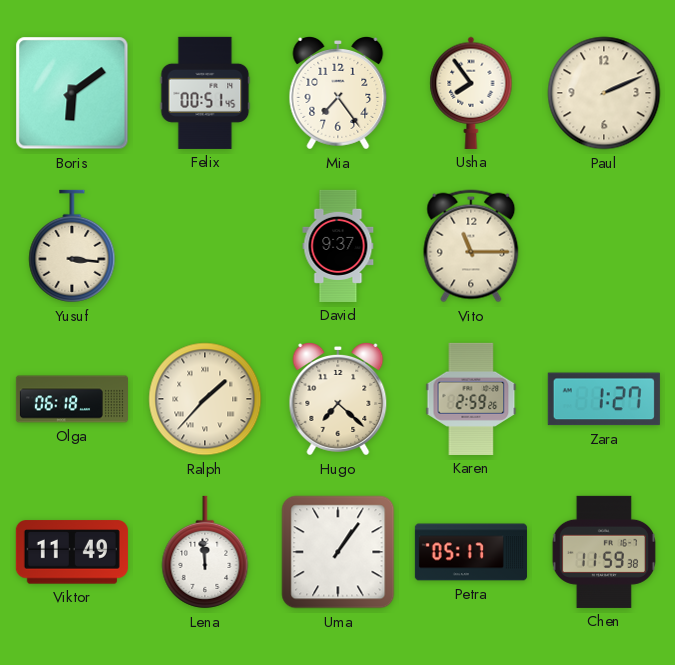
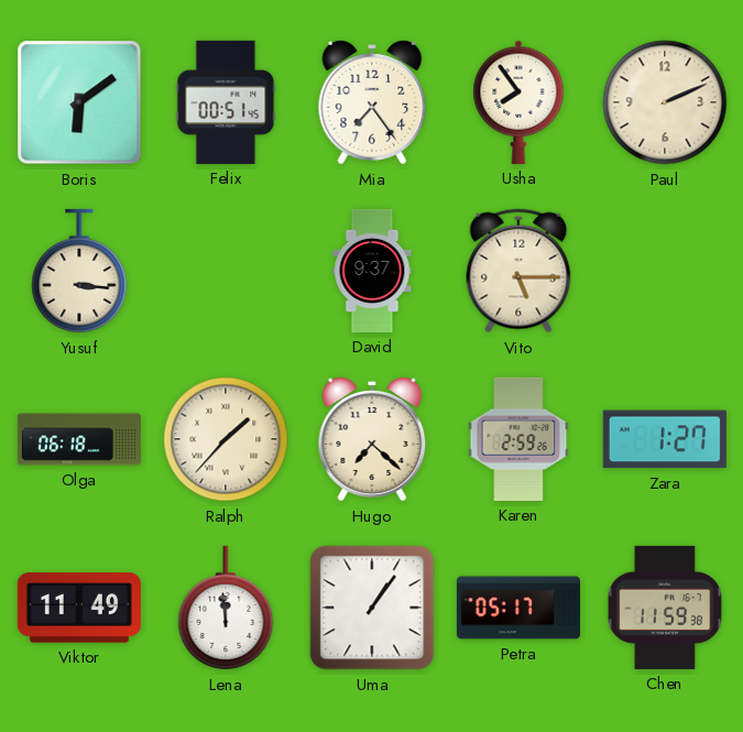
Vito: 11:15 -> 5:15 (518, 271)
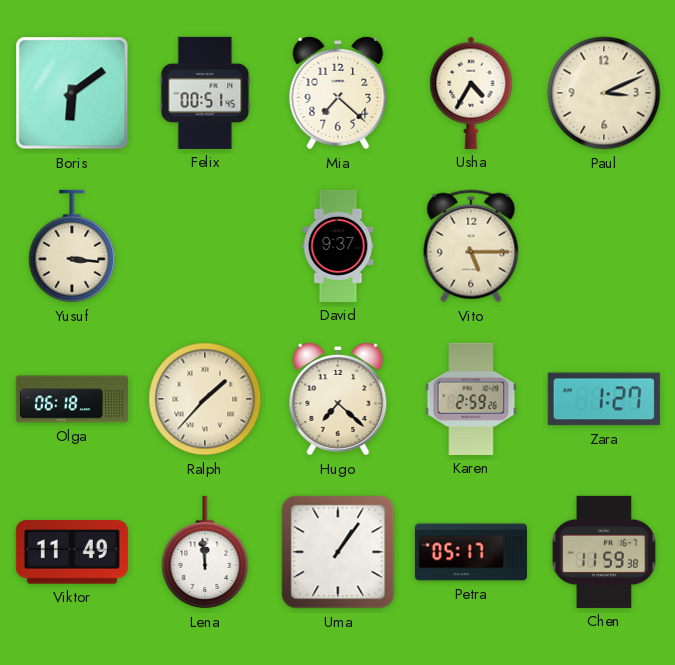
Mia: 7:24 -> 7:22 (338, 94)
Usha: 7:54 -> 4:35 (471, 93)
Paul: 2:11 -> 3:11 (604, 93)
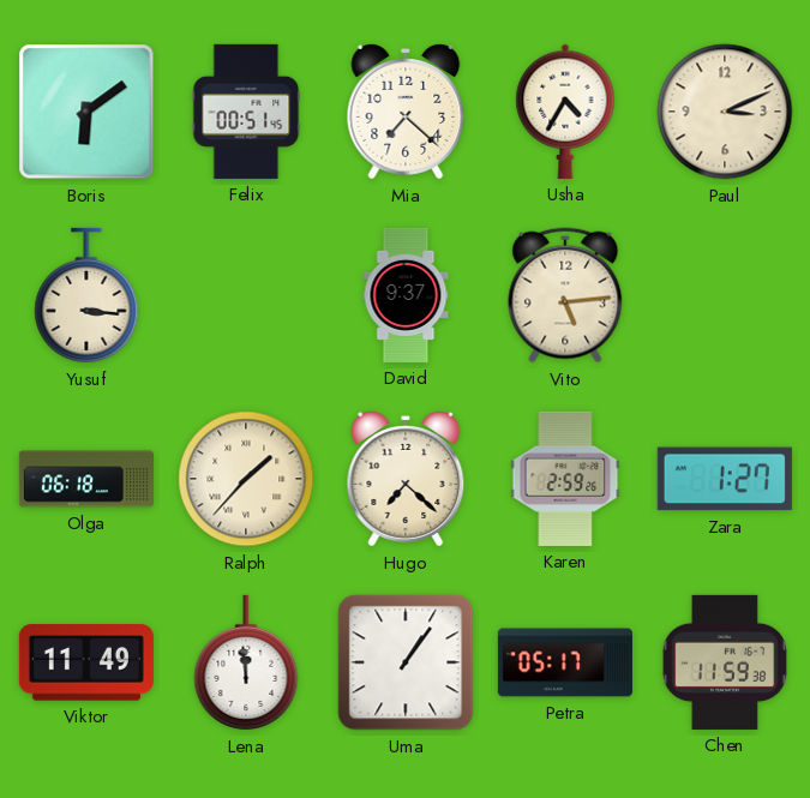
Vito: 5:15 -> 5:14 (565, 295)
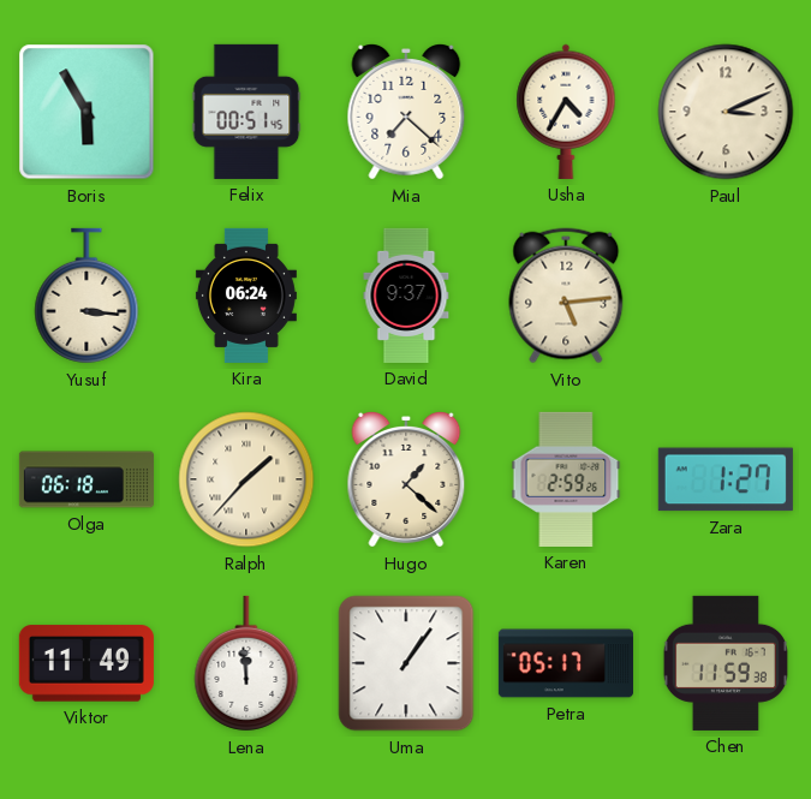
Boris: 6:09 -> 5:55 (87, 112)
Kira: none -> 06:24 (246, 296)
Hugo: 7:22 -> 1:22 (406, 481)
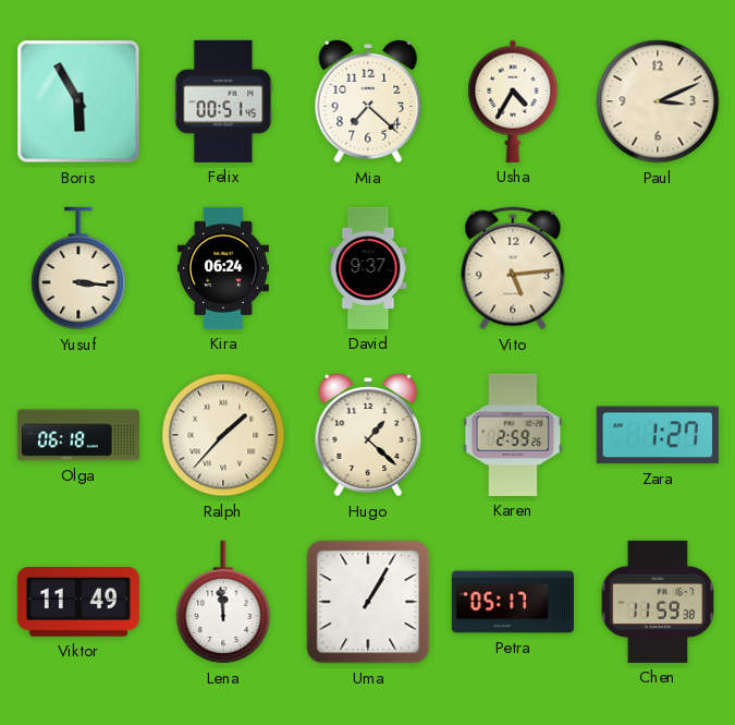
Uma: 1:06 -> 1:05 (368, 602)
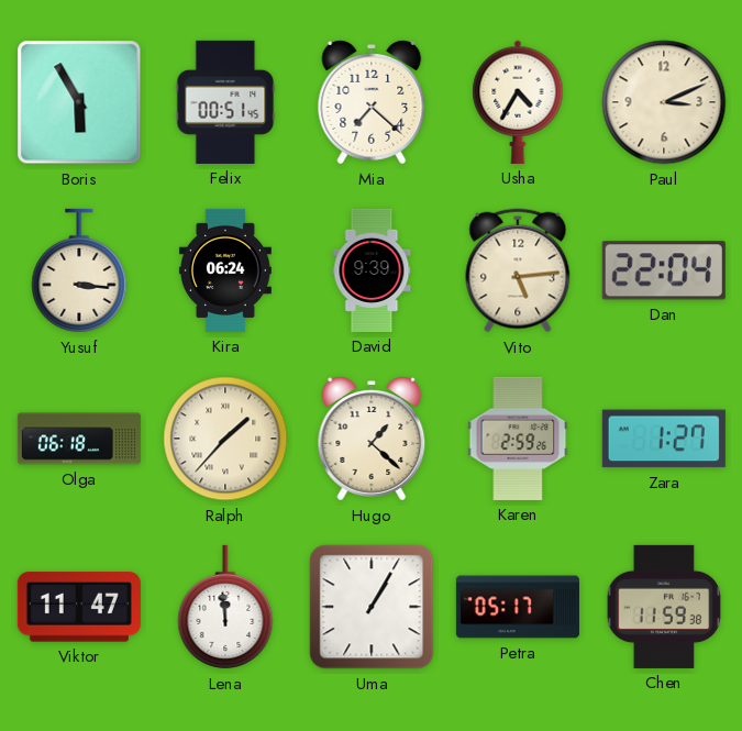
David: 9:37 -> 9:39 (372, 270)
Dan: none -> 22:04 (664, 270)
Viktor: 11:49 -> 11:47 (79, 607)
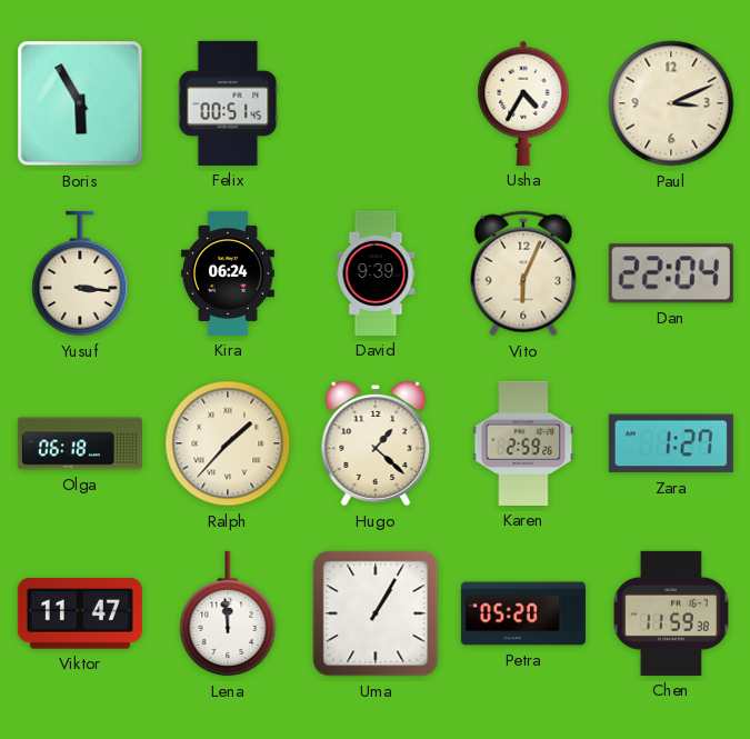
Mia: 7:22 -> none (372, 103)
Vito: 5:14 -> 6:04 (523, 273)
Petra: 05:17 -> 05:20 (523, 613)
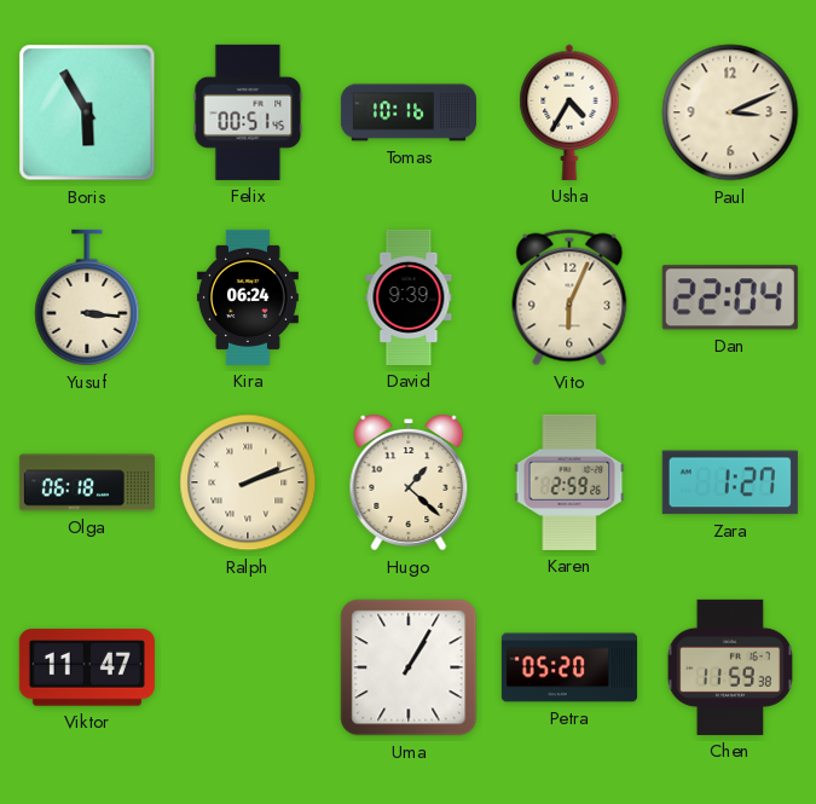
Tomas: none -> 10:16 (409, 112)
Ralph: 1:37 -> 2:12 (248, 482)
Lena: 11:59 -> none (228, 613)
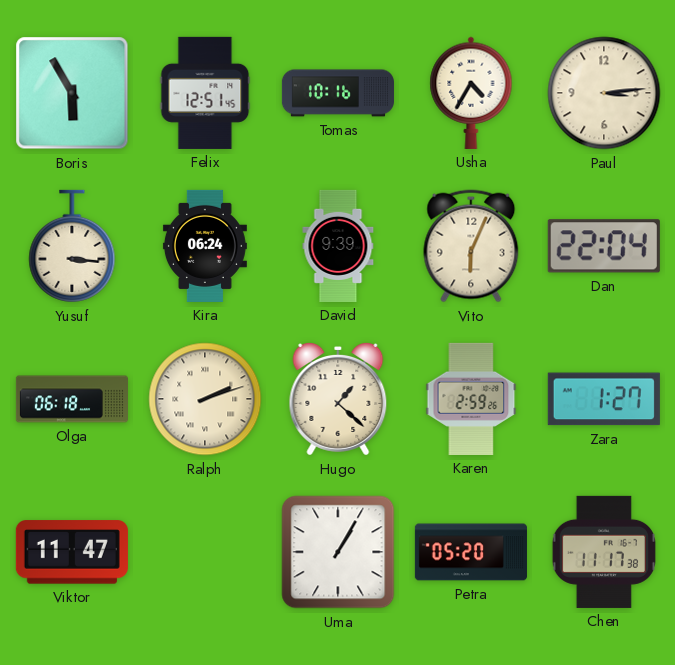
Felix: 00:51 -> 12:51 (205, 93)
Paul: 3:11 -> 3:14 (604, 93)
Chen: 11:59 -> 11:17 (604, 552)
